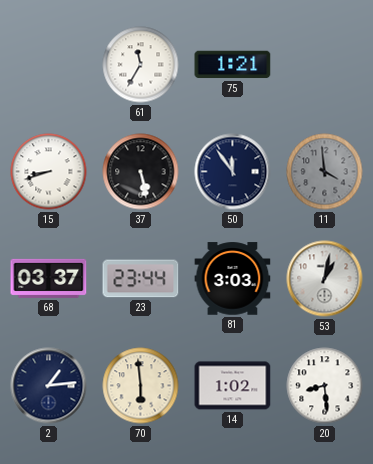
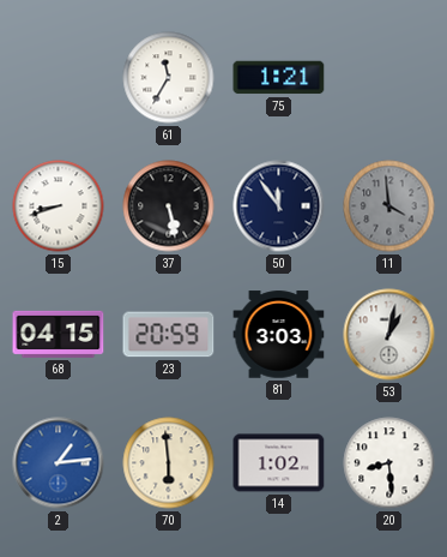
68: 03:37 -> 04:15 (59, 334)
23: 23:44 -> 20:59 (169, 335)
2 dial: navy -> blue (59, 463)
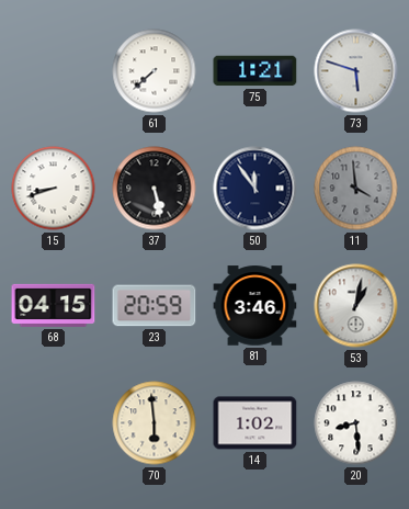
61: 11:35 -> 7:38 (155, 71)
73: none -> 5:48 (356, 71)
81: 3:03 -> 3:46 (255, 306)
2: 1:14 -> none (59, 463)
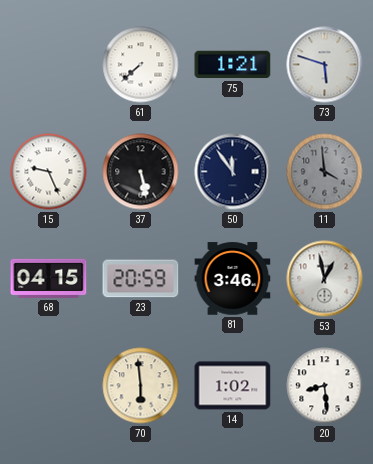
15: 8:42 -> 9:26 (49, 172)
53: 1:02 -> 12:58 (325, 279)
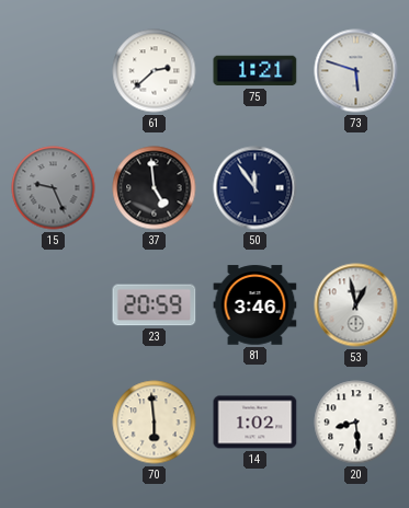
61: 7:38 -> 2:38 (155, 71)
15 dial: white -> grey (54, 188)
37: 5:28 -> 4:59 (155, 188)
11: 3:59 -> none (325, 172)
68: 04:15 -> none (49, 278)
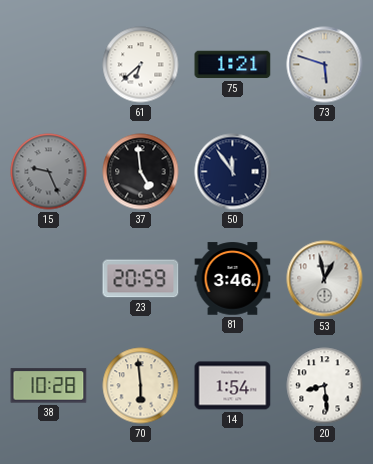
61: 2:38 -> 6:38 (141, 65)
38: none -> 10:28 (49, 386)
14: 1:02 -> 1:54 (233, 386)
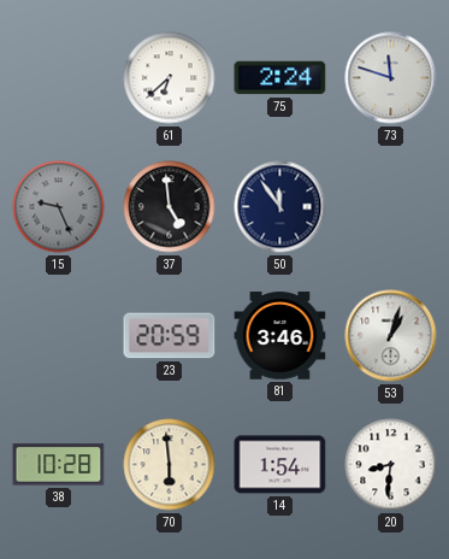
75: 1:21 -> 2:24 (280, 78)
73: 5:48 -> 11:48 (391, 78)
53: 12:58 -> 1:03 (391, 336)
20: 8:29 -> 8:31 (391, 465)
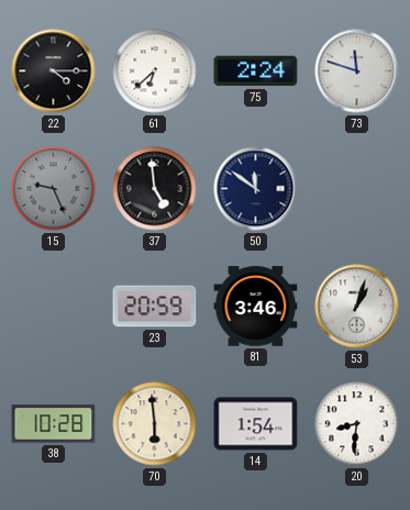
22: none -> 4:15 (54, 71)
50: 11:54 -> 11:51 (256, 189)
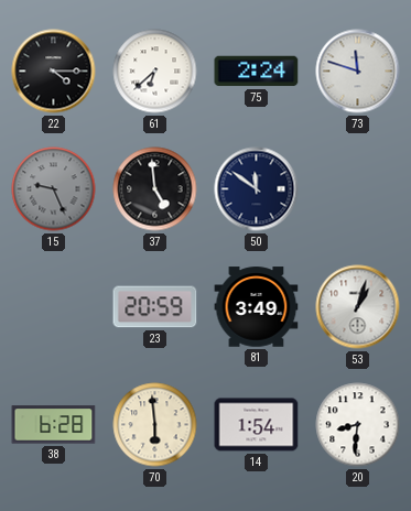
81: 3:46 -> 3:49 (257, 307)
38: 10:28 -> 6:28 (54, 425)
